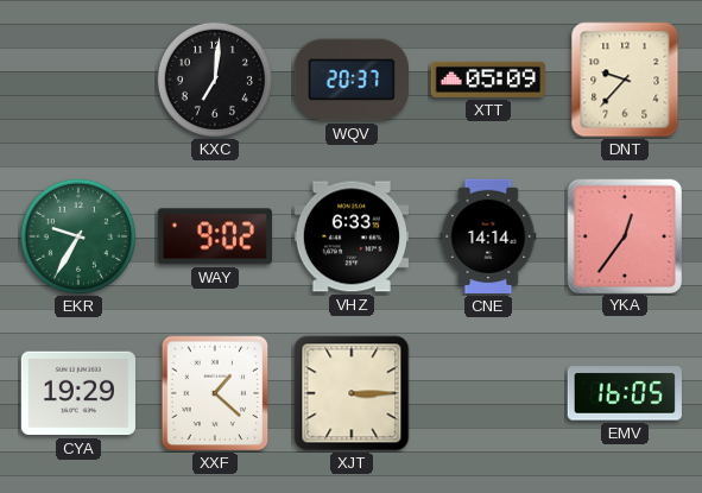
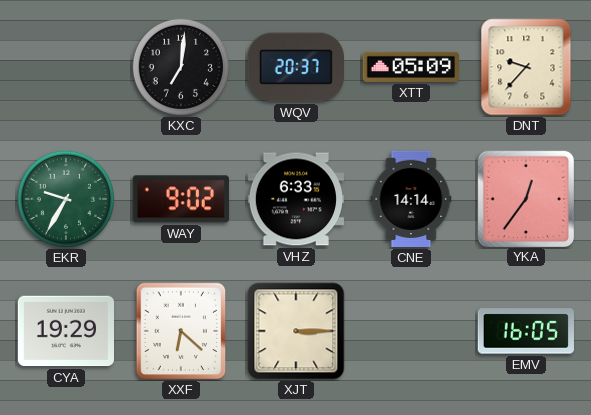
XXF: 1:22 -> 6:22 (181, 331)
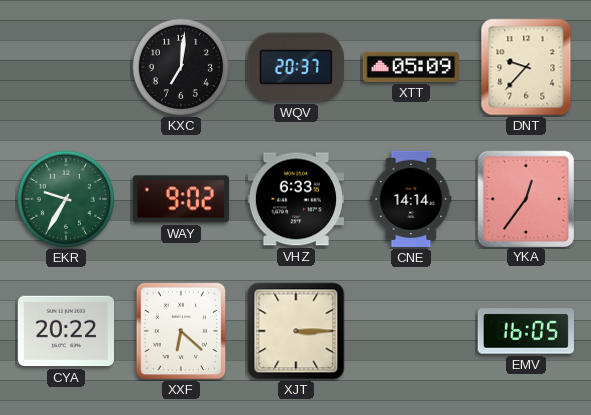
CYA: 19:29 -> 20:22 (65, 331)
